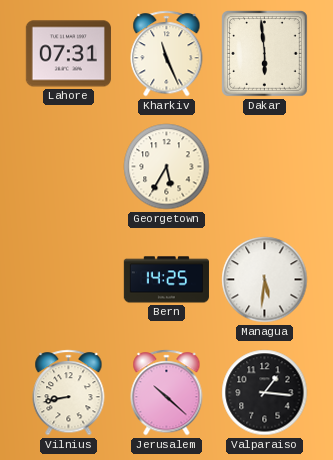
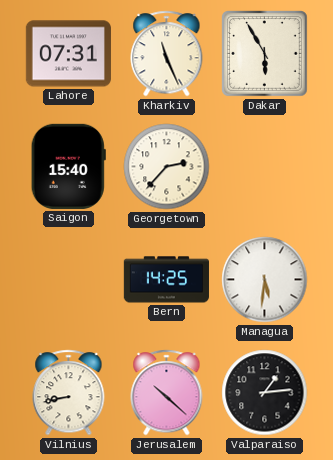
Dakar: 5:59 -> 5:55 (265, 54)
Saigon: none -> 15:40 (68, 166)
Georgetown: 5:35 -> 2:37 (167, 167)
Valparaiso: 1:16 -> 1:14 (265, 393)
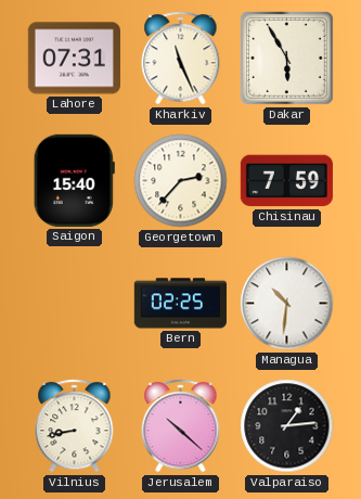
Chisinau: none -> 7:59 (286, 181)
Bern: 14:25 -> 02:25 (180, 304)
Managua: 5:31 -> 10:31 (287, 304)
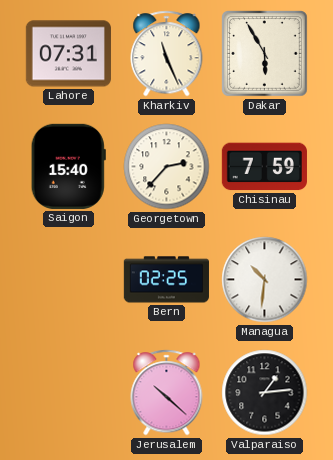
Vilnius: 8:43 -> none (75, 426)
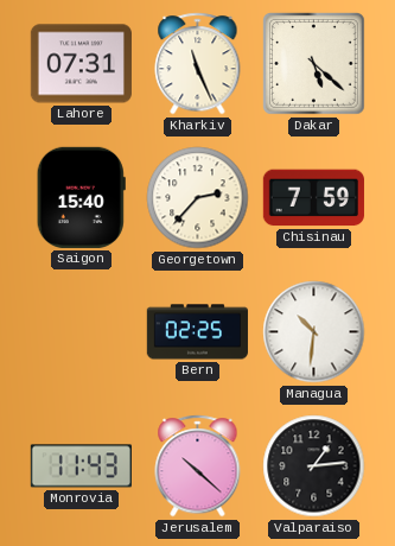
Dakar: 5:55 -> 5:22 (314, 64)
Monrovia: none -> 11:43 (81, 466)
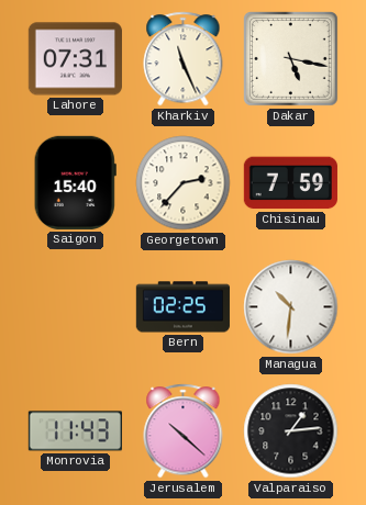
Dakar: 5:22 -> 5:17 (291, 59)
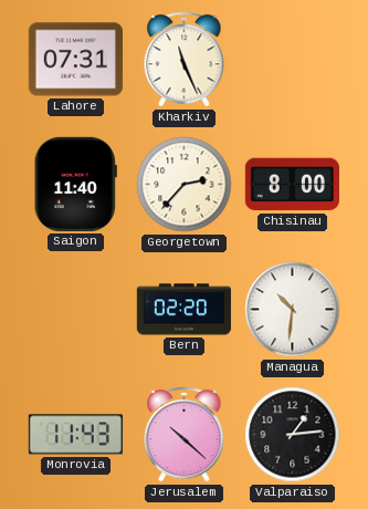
Dakar: 5:17 -> none (291, 59)
Saigon: 15:40 -> 11:40 (75, 184)
Chisinau: 7:59 -> 8:00 (292, 185)
Bern: 02:25 -> 02:20 (183, 310)
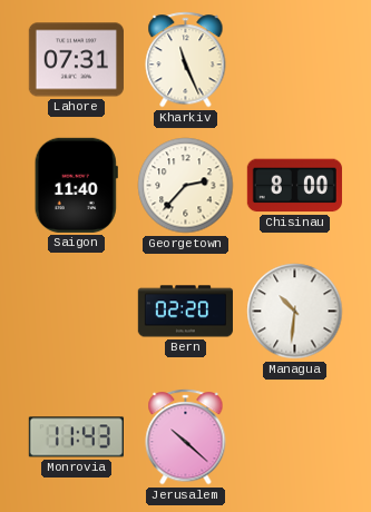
Valparaiso: 1:14 -> none (293, 435)
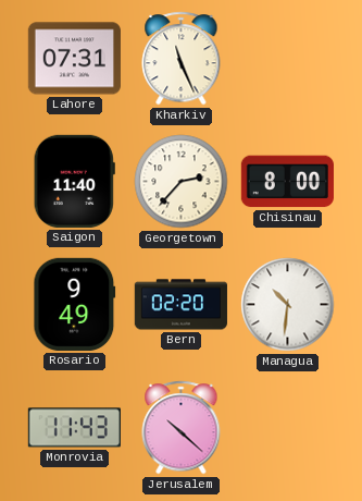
Rosario: none -> 9:49 (75, 304)
